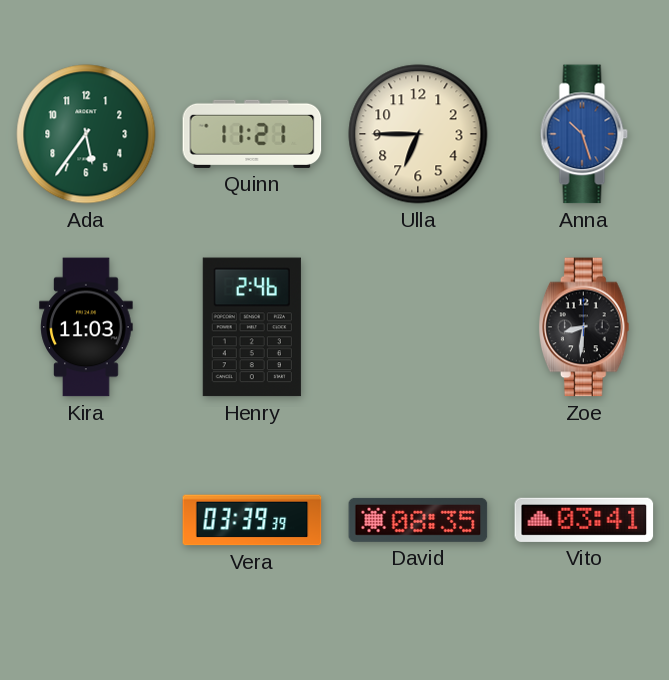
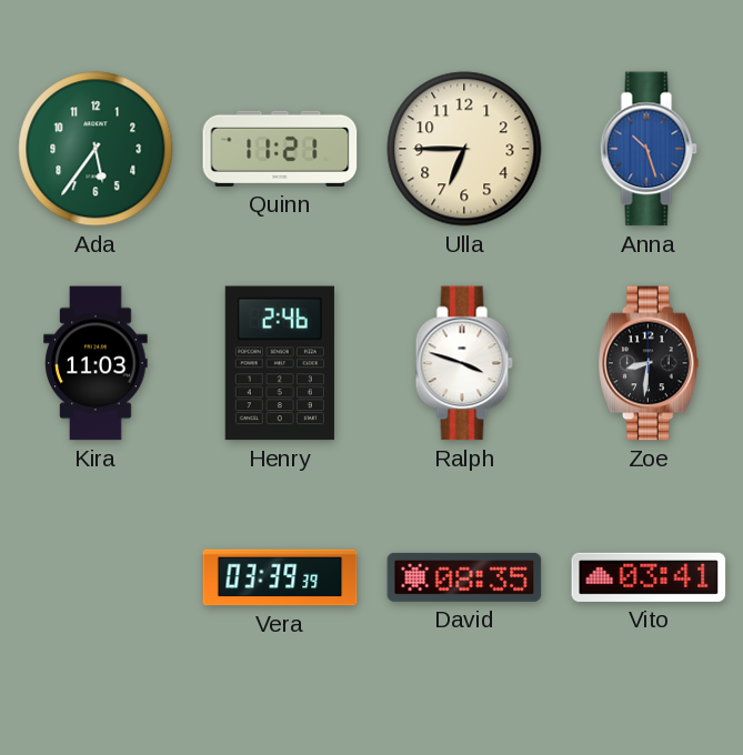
Ralph: none -> 3:48 (464, 363)
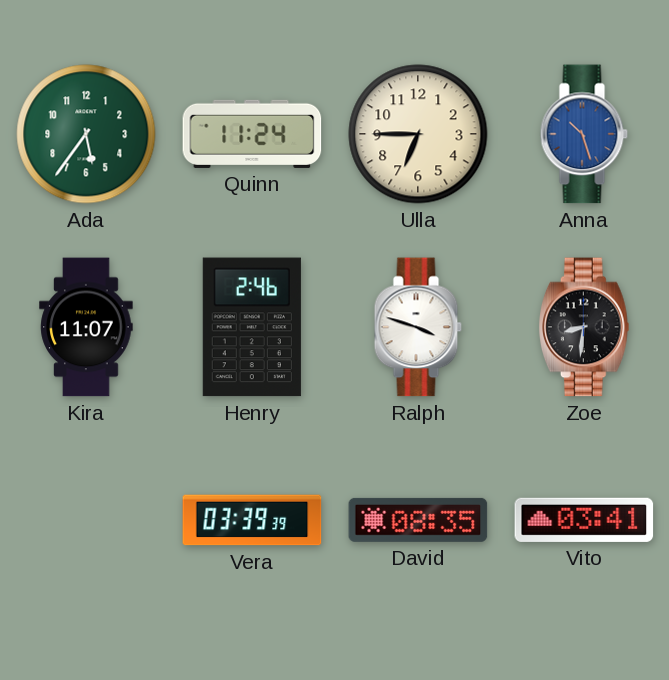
Quinn: 11:21 -> 11:24 (252, 134)
Kira: 11:03 -> 11:07 (86, 327)
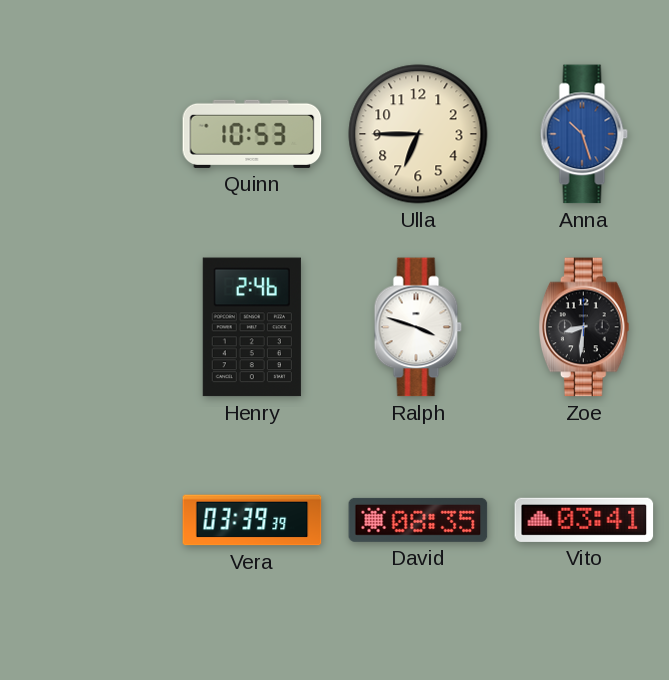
Ada: 5:36 -> none (86, 134)
Quinn: 11:24 -> 10:53 (252, 134)
Kira: 11:07 -> none (86, 327)
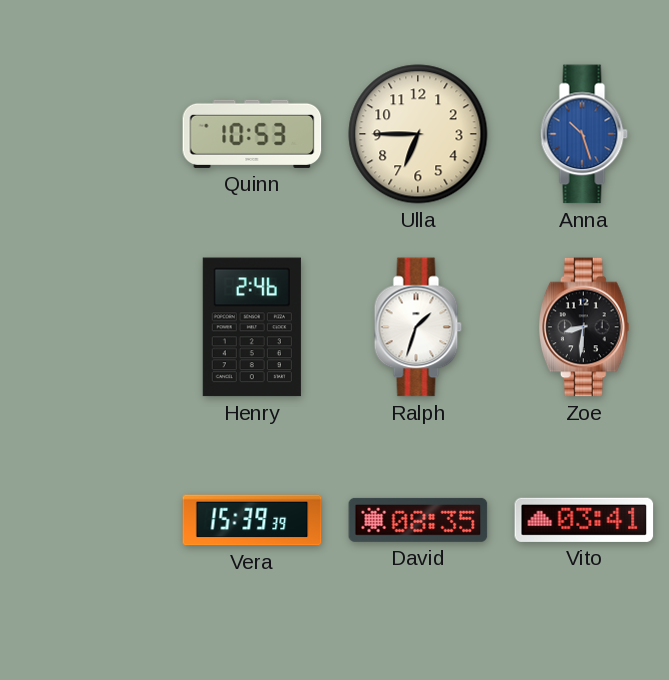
Ralph: 3:48 -> 1:33 (418, 327)
Vera: 03:39 -> 15:39 (252, 520)
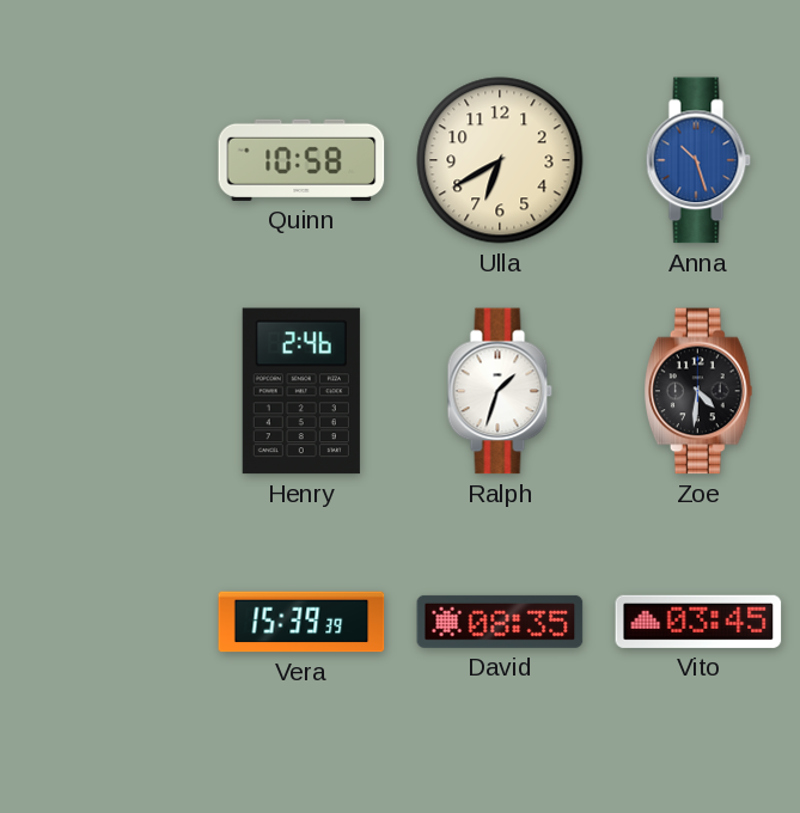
Quinn: 10:53 -> 10:58 (301, 160)
Ulla: 6:45 -> 6:40 (500, 160)
Zoe: 8:31 -> 4:31 (698, 391)
Vito: 03:41 -> 03:45 (698, 622)
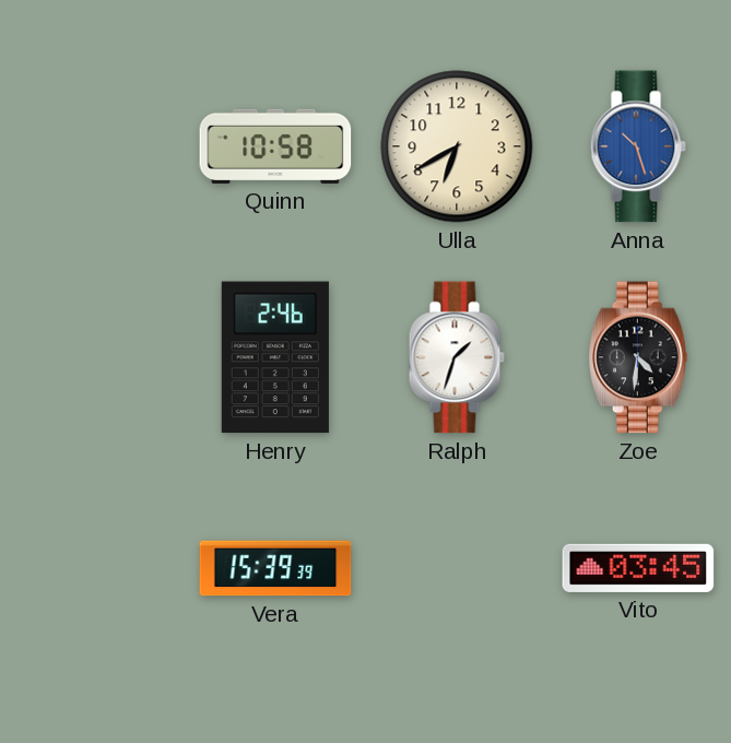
David: 08:35 -> none (500, 622)
